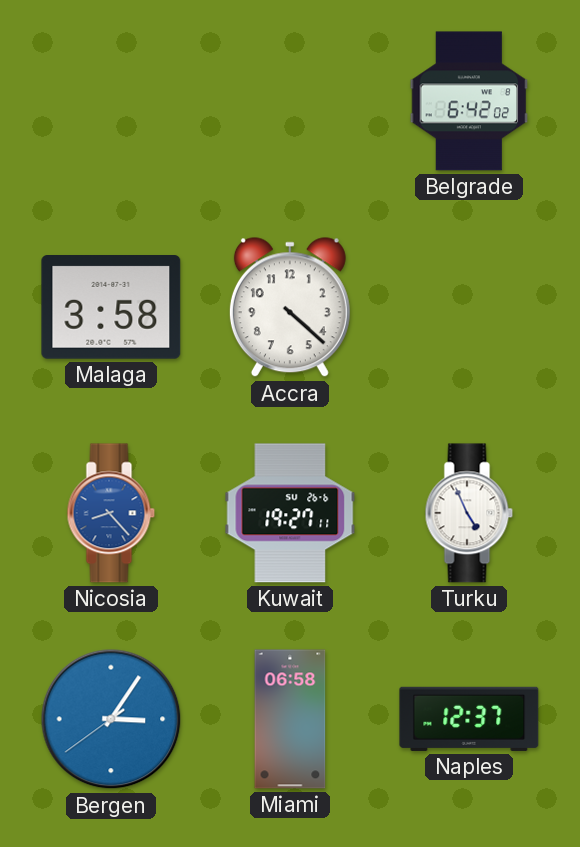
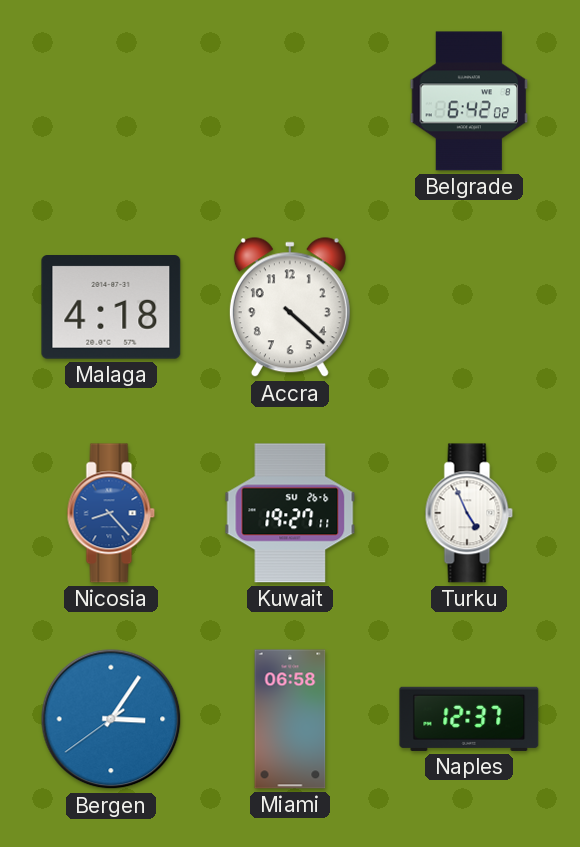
Malaga: 3:58 -> 4:18 (111, 307)
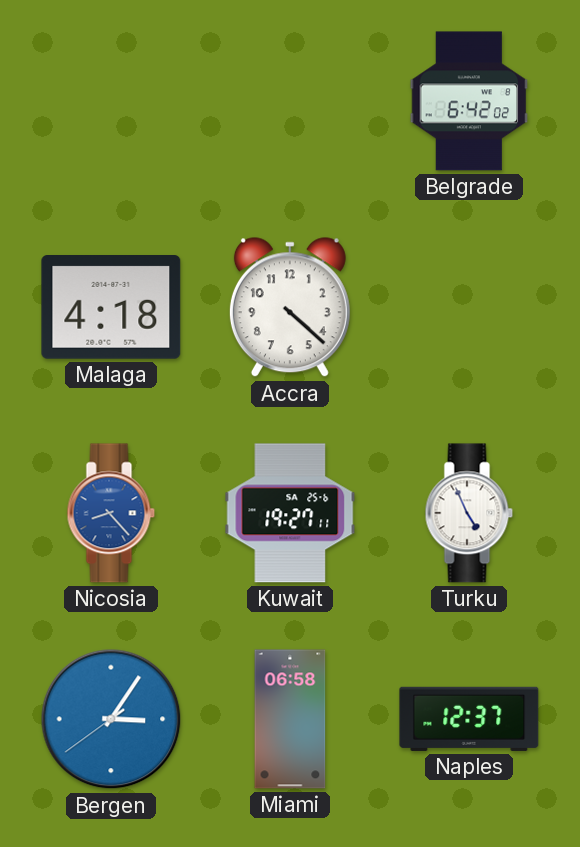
Kuwait date: SU 26-6 -> SA 25-6 (290, 513)
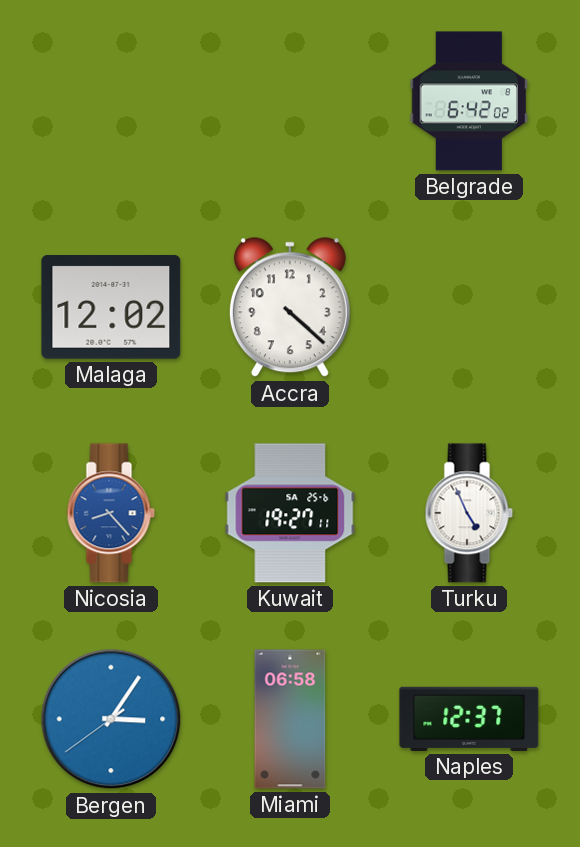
Malaga: 4:18 -> 12:02 (111, 307)
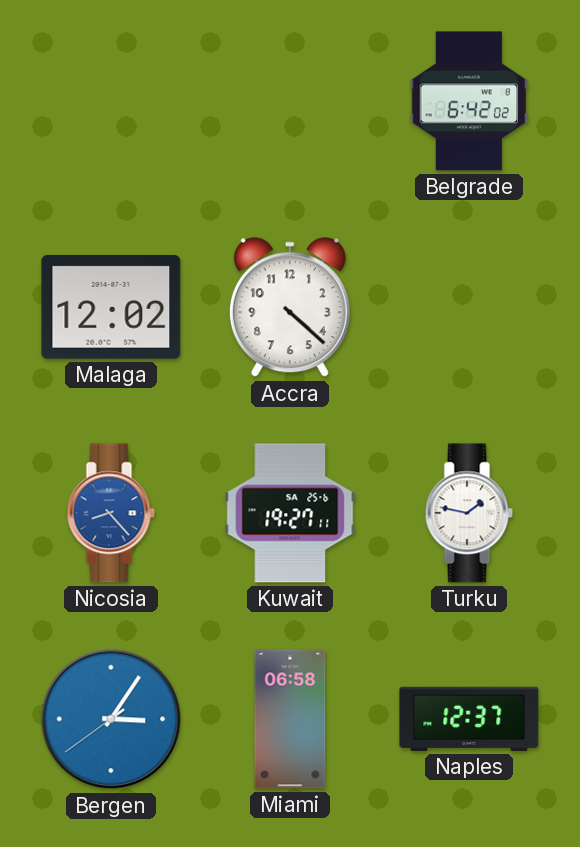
Turku: 4:56 -> 1:47 (469, 513)
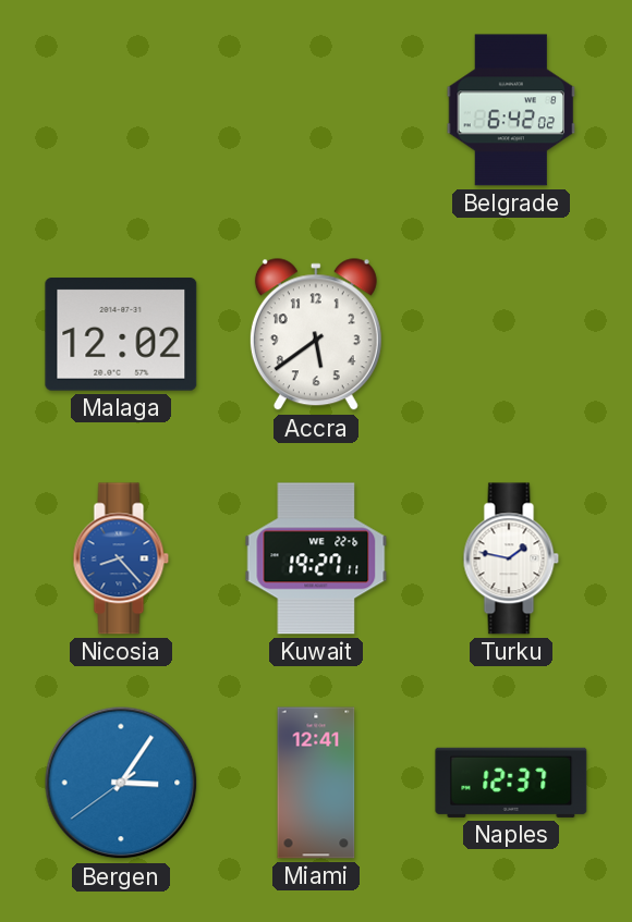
Accra: 4:22 -> 5:39 (316, 335)
Kuwait date: SA 25-6 -> WE 22-6 (316, 558)
Miami: 06:58 -> 12:41 (316, 783)
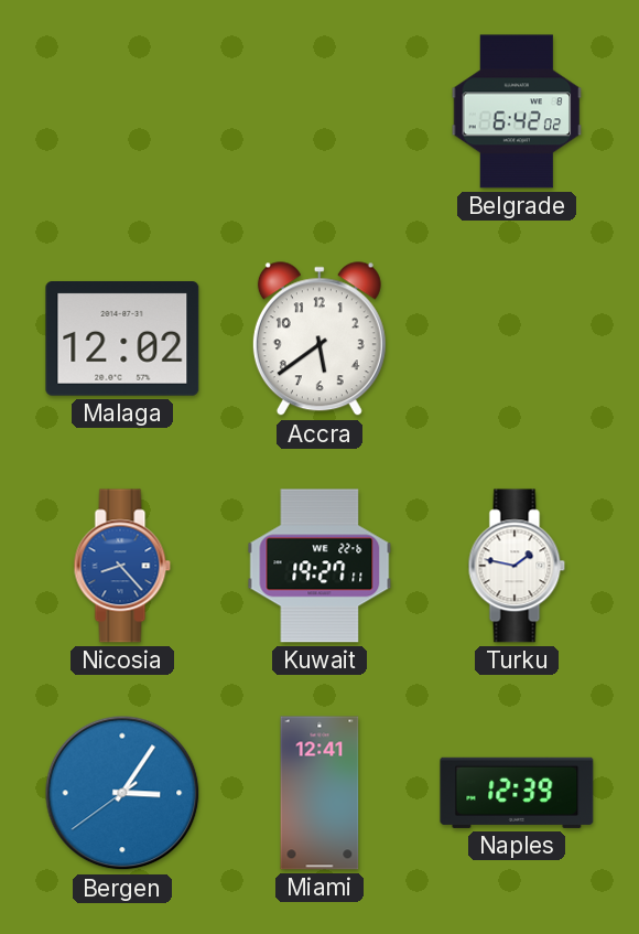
Naples: 12:37 -> 12:39 (517, 793)
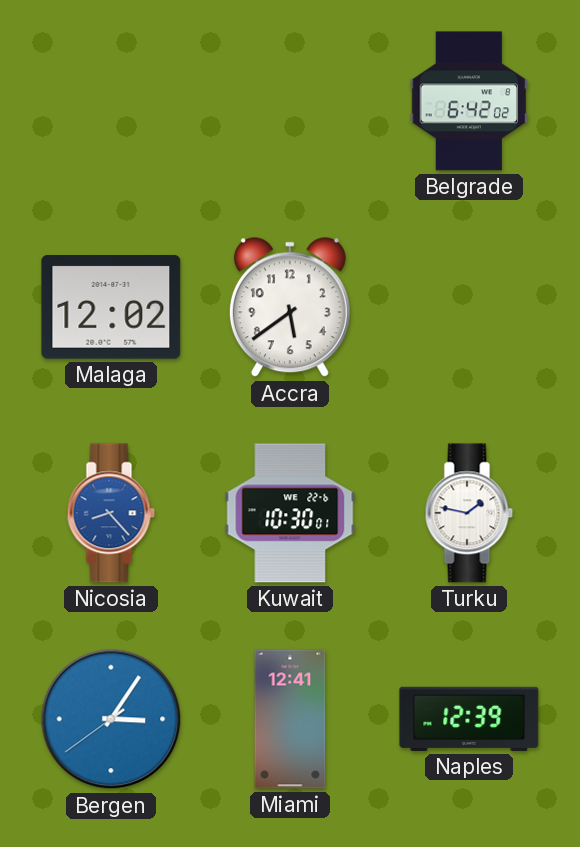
Kuwait: 19:27 -> 10:30 (290, 513)
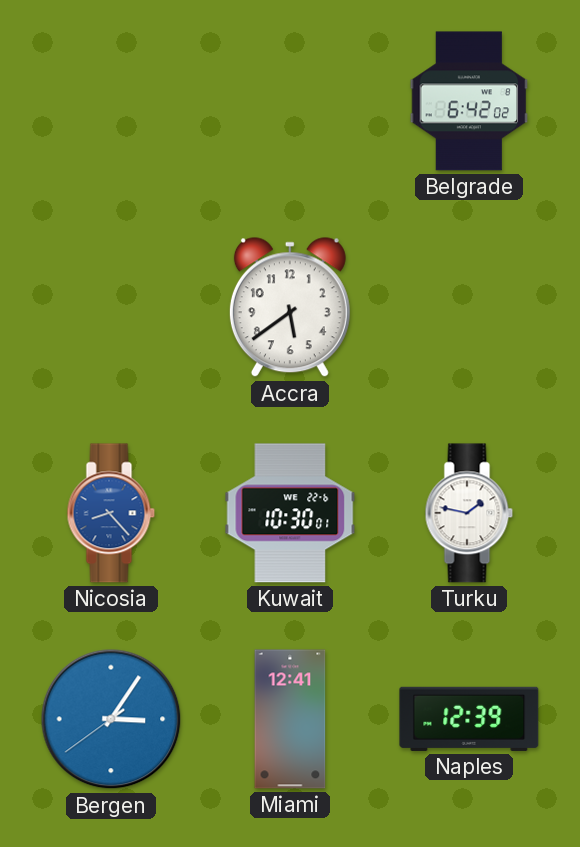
Malaga: 12:02 -> none (111, 307)
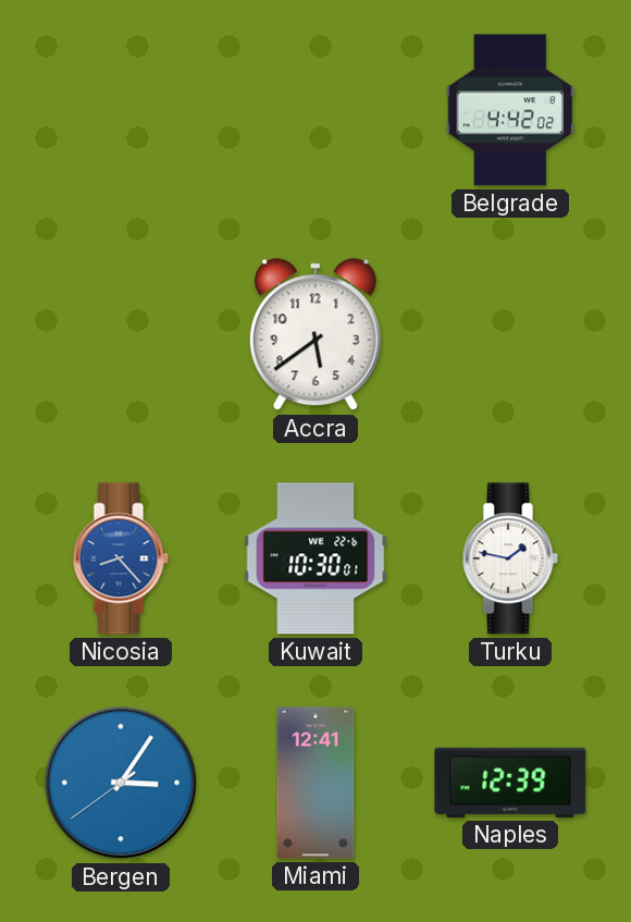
Belgrade: 6:42 -> 4:42 (510, 110)
